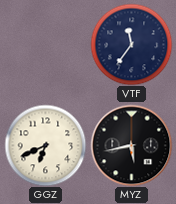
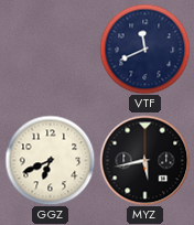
VTF: 11:36 -> 11:41 (144, 49)
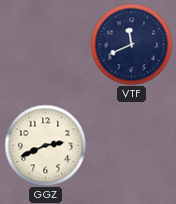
GGZ: 6:41 -> 2:41 (45, 145)
MYZ: 5:43 -> none (144, 160)
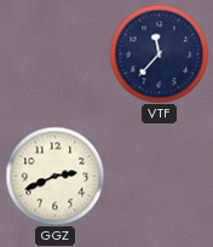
VTF: 11:41 -> 11:37 (159, 53)
